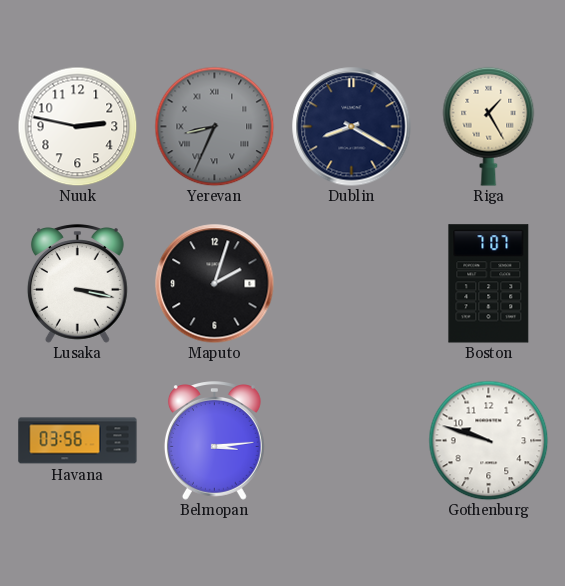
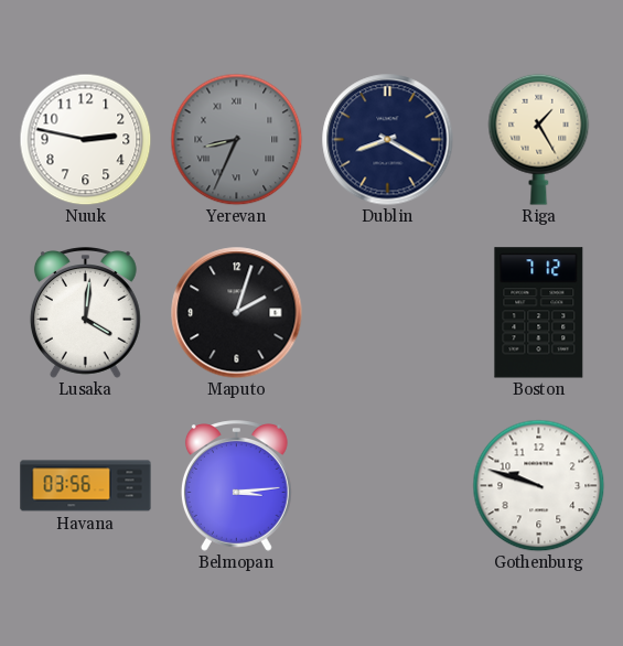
Lusaka: 3:17 -> 4:01 (85, 313)
Boston: 7:07 -> 7:12 (539, 313)
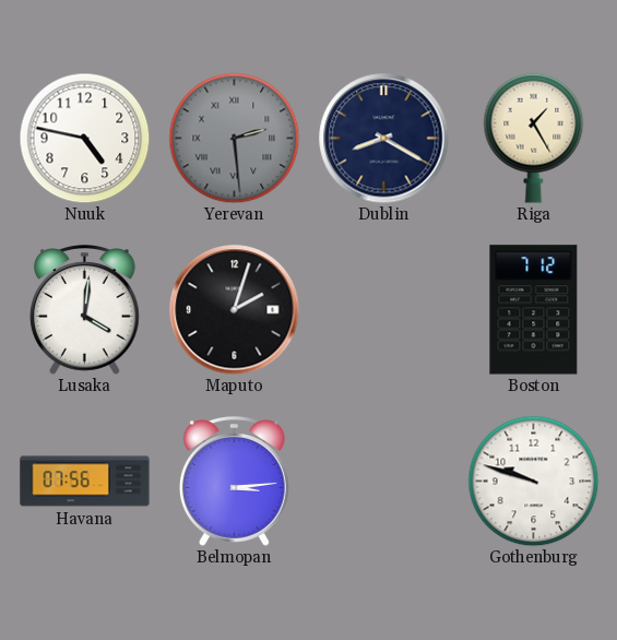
Nuuk: 2:47 -> 4:47 (84, 138)
Yerevan: 8:34 -> 2:29 (234, 138)
Havana: 03:56 -> 07:56 (85, 482)
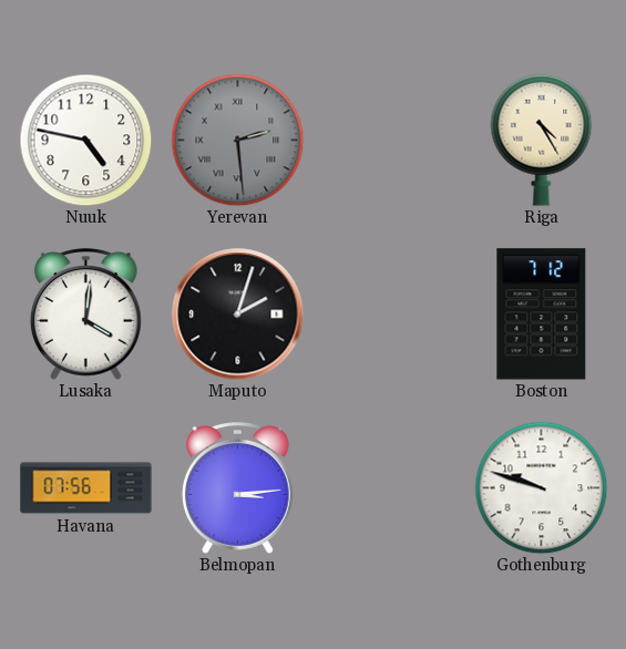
Dublin: 8:20 -> none (384, 139)
Riga: 1:25 -> 4:25 (542, 140)
